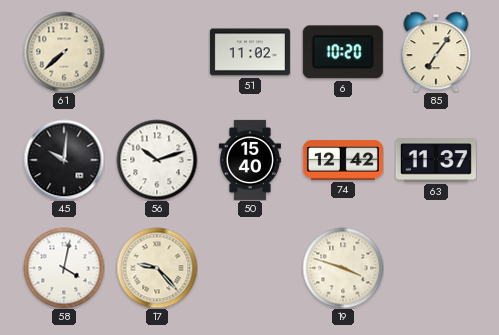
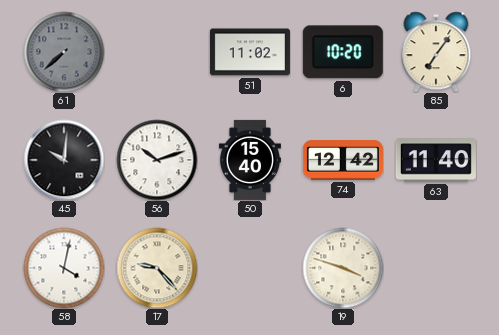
61 dial: cream -> grey (64, 52)
63: 11:37 -> 11:40 (436, 160)
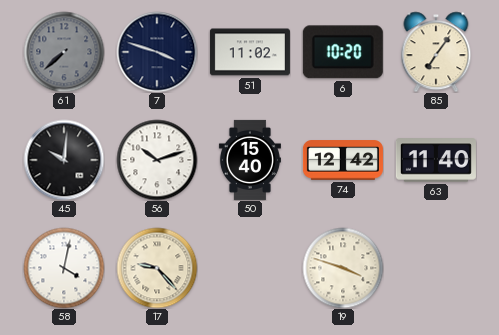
7: none -> 3:48 (157, 52)
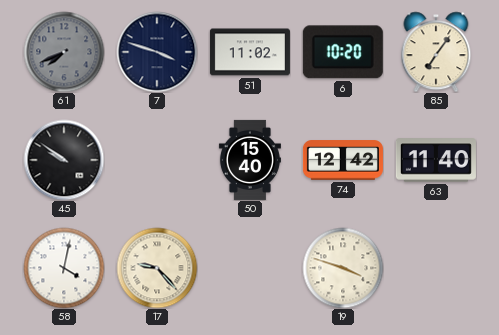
61: 7:38 -> 7:41 (64, 52)
45: 10:01 -> 9:51 (64, 160)
56: 10:12 -> none (157, 160)
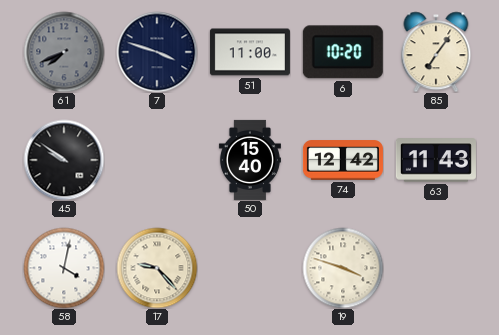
51: 11:02 -> 11:00 (250, 52)
63: 11:40 -> 11:43 (436, 160)
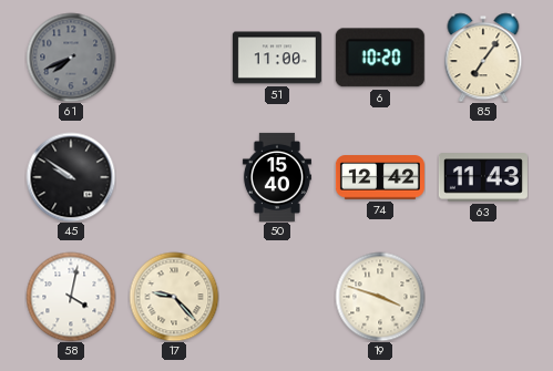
7: 3:48 -> none (157, 52)
